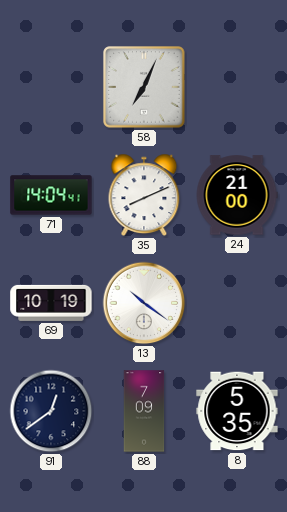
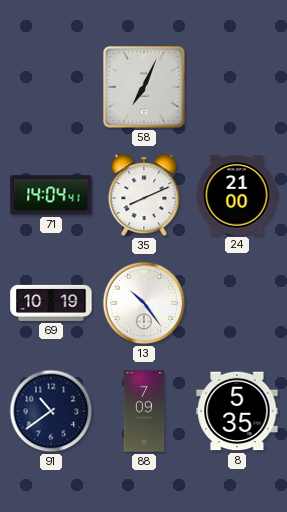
13: 10:21 -> 10:24 (144, 303)
91: 12:39 -> 10:39 (51, 411)
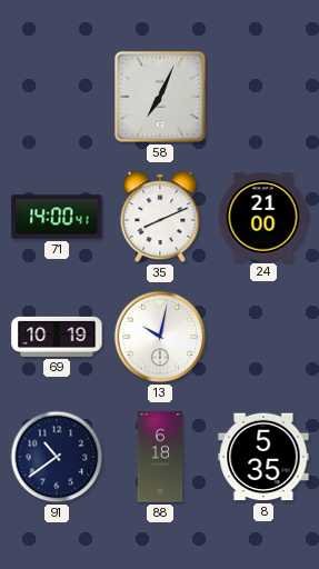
71: 14:04 -> 14:00 (57, 217)
13: 10:24 -> 10:02 (160, 337)
88: 7:09 -> 6:18 (160, 457)
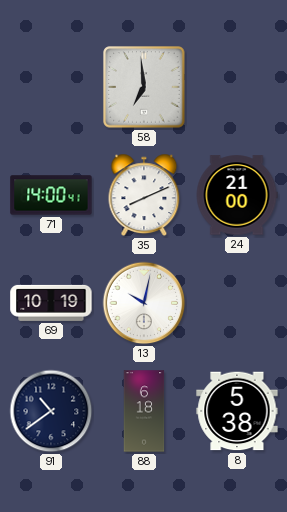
58: 7:04 -> 6:59 (144, 87)
8: 5:35 -> 5:38 (237, 411)
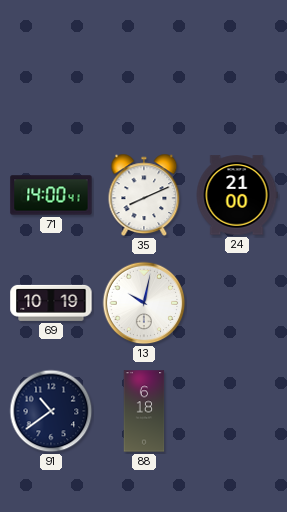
58: 6:59 -> none (144, 87)
8: 5:38 -> none (237, 411)
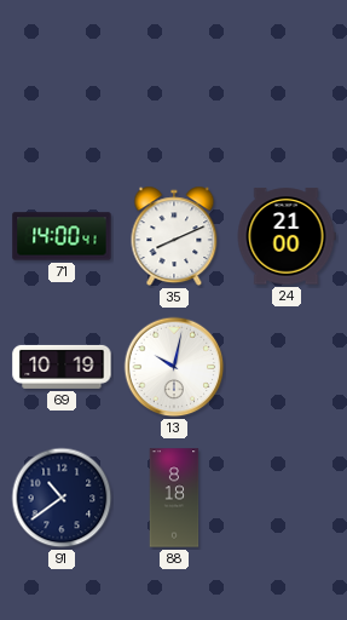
88: 6:18 -> 8:18 (174, 498)
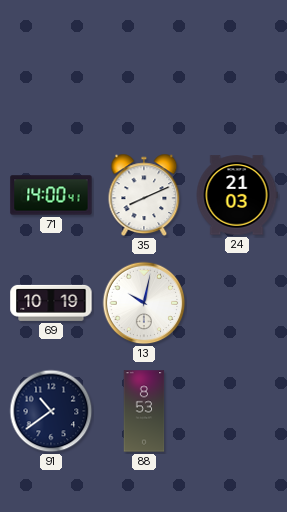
24: 21:00 -> 21:03 (237, 195)
88: 8:18 -> 8:53 (144, 411)
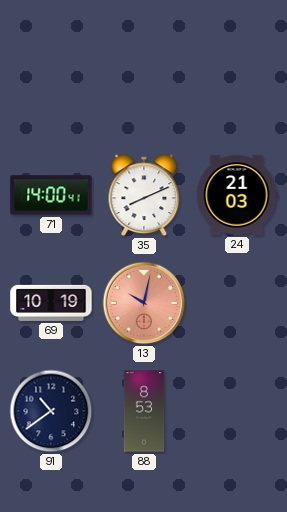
13 dial: white -> salmon (144, 303)
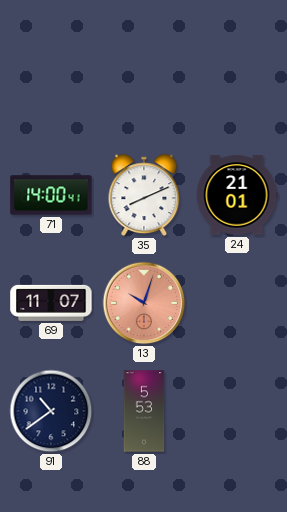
24: 21:03 -> 21:01 (237, 195)
69: 10:19 -> 11:07 (51, 303)
13: 10:02 -> 10:03 (144, 303)
88: 8:53 -> 5:53 (144, 411)
